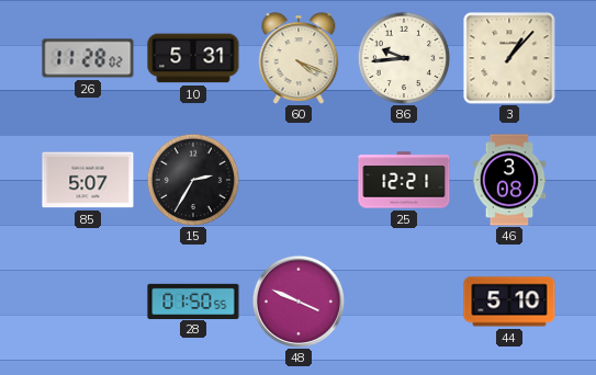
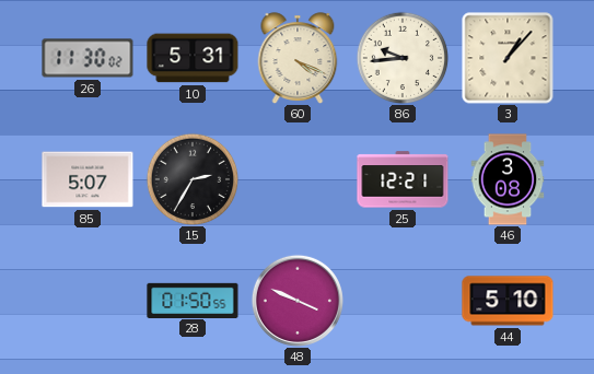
26: 11:28 -> 11:30 (88, 58)
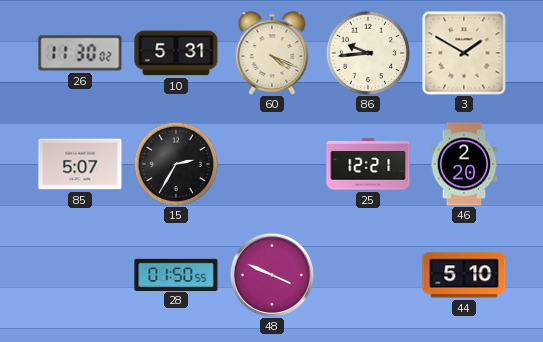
3: 1:07 -> 1:50 (464, 53)
46: 3:08 -> 2:20 (464, 164)
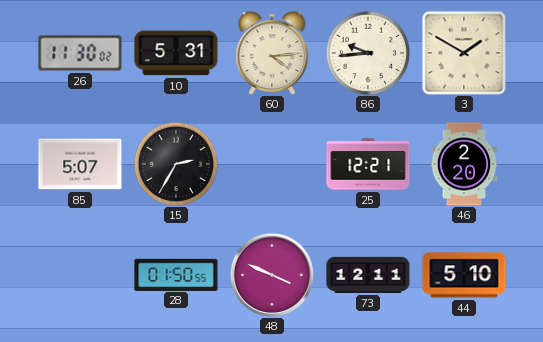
60: 4:19 -> 4:14 (272, 53)
73: none -> 12:11 (368, 275)
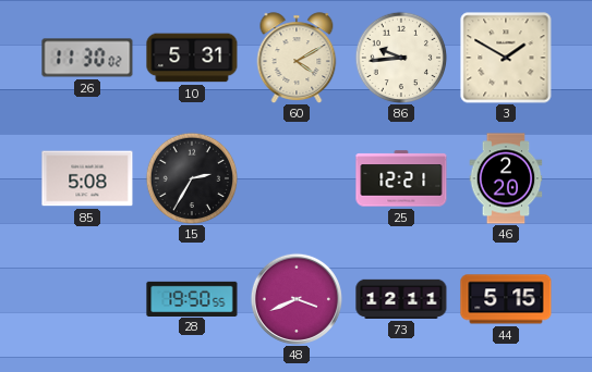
60: 4:14 -> 4:10 (297, 58)
85: 5:07 -> 5:08 (87, 178)
28: 01:50 -> 19:50 (192, 298)
48: 3:49 -> 3:41 (297, 299)
44: 5:10 -> 5:15 (506, 299)
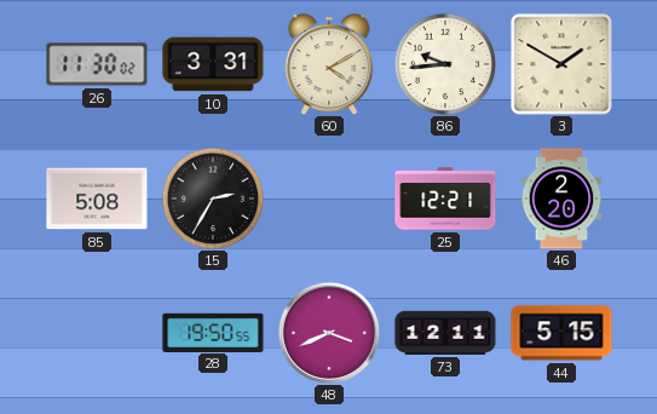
10: 5:31 -> 3:31 (213, 64)
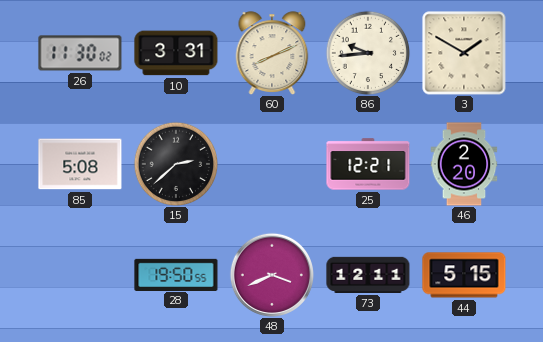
60: 4:10 -> 8:11 (272, 53)
15: 2:35 -> 2:38 (176, 164)
